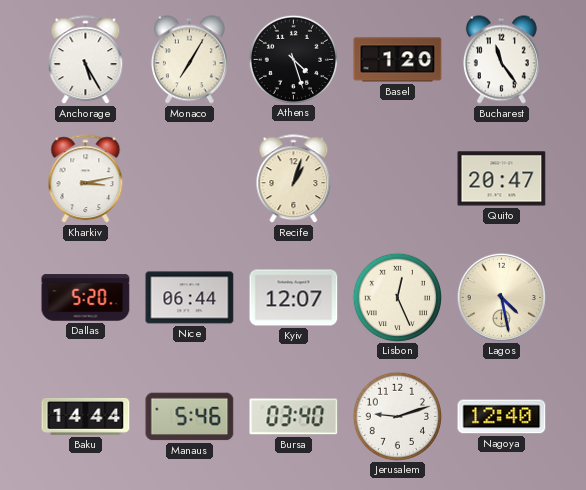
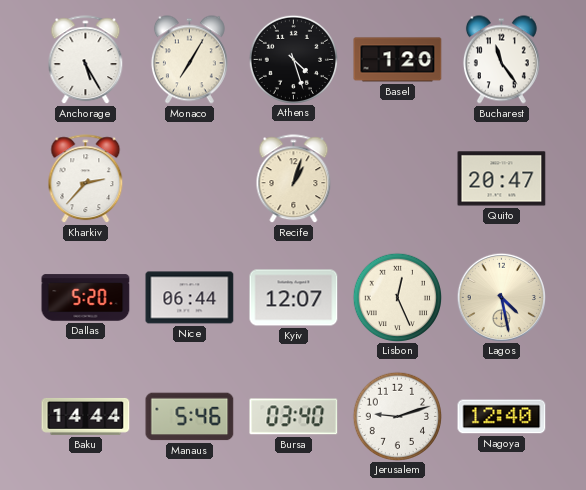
Kharkiv: 3:13 -> 2:37 (86, 179)
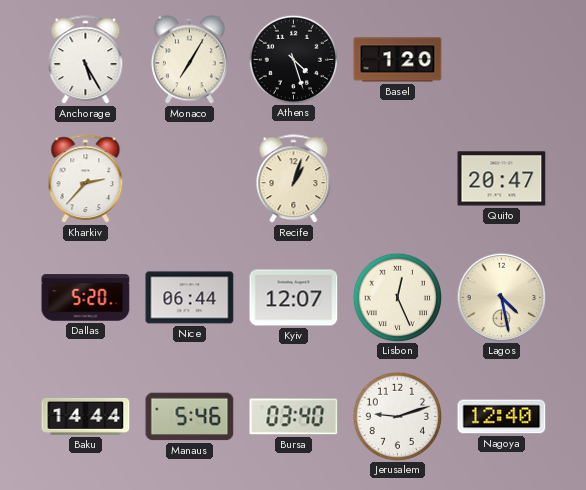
Bucharest: 11:24 -> none (501, 60)
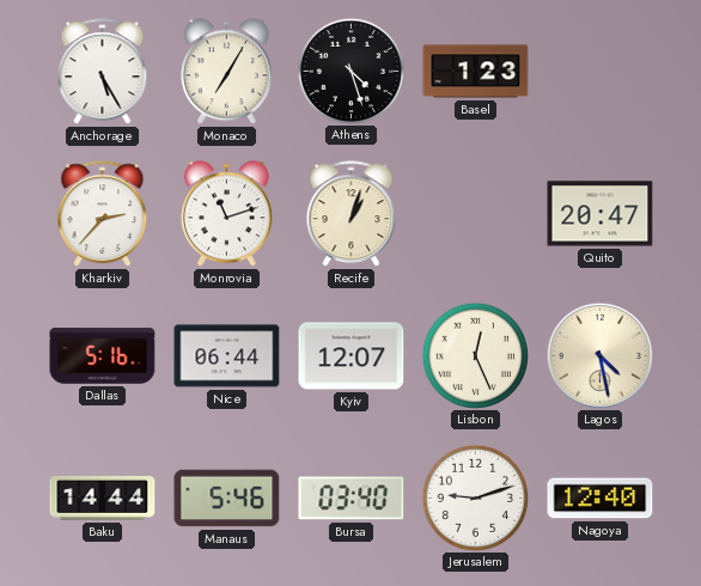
Basel: 1:20 -> 1:23 (476, 72)
Monrovia: none -> 11:12 (226, 214)
Dallas: 5:20 -> 5:16 (103, 356)
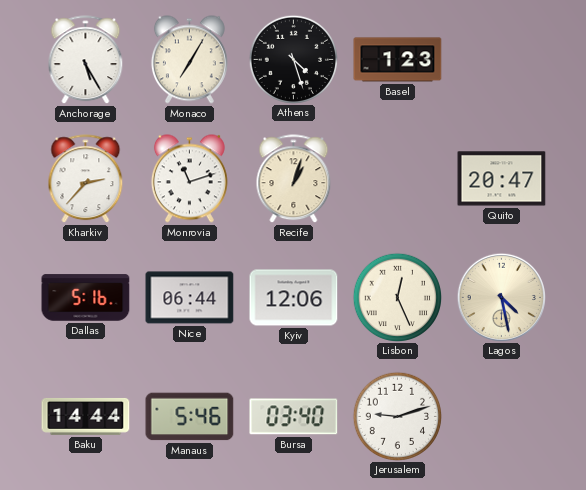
Kyiv: 12:07 -> 12:06 (294, 298)
Nagoya: 12:40 -> none (601, 499)
